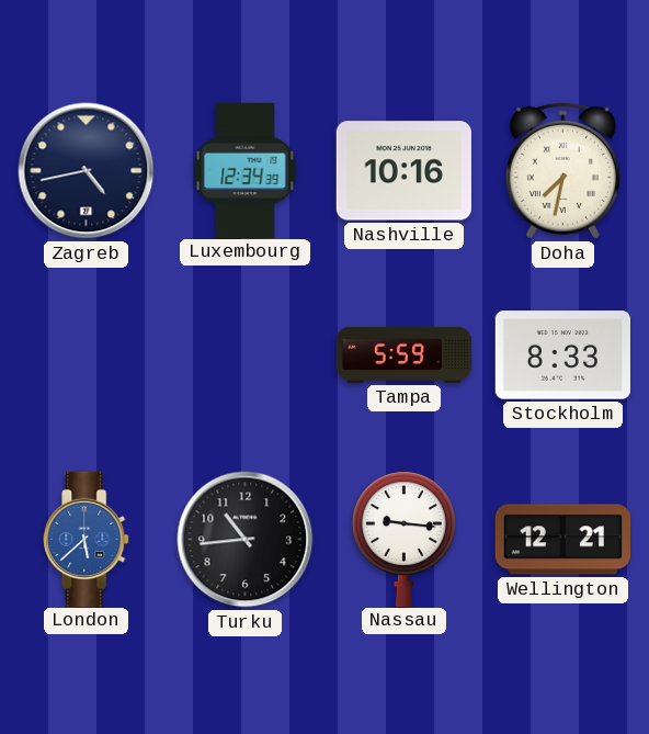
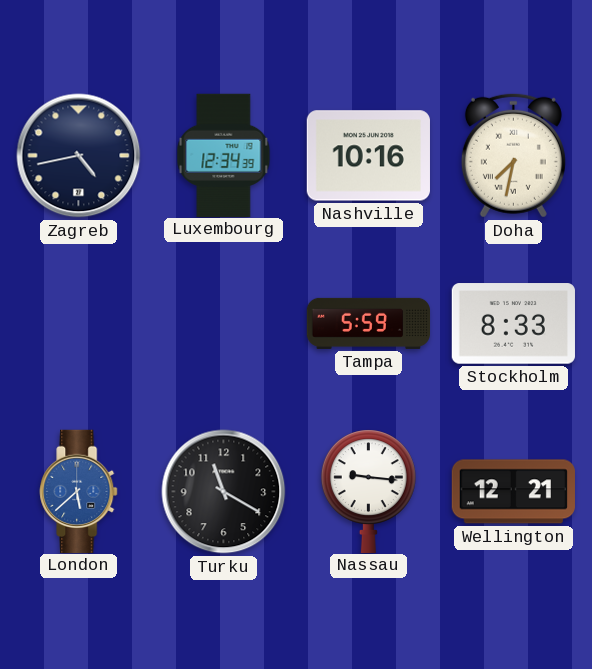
Turku: 10:44 -> 11:20 (224, 492)
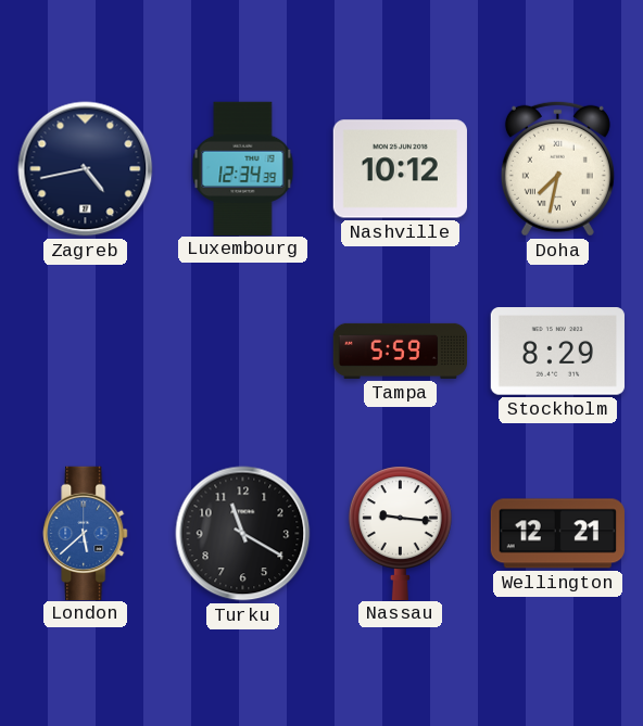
Nashville: 10:16 -> 10:12 (400, 169)
Stockholm: 8:33 -> 8:29 (557, 352)
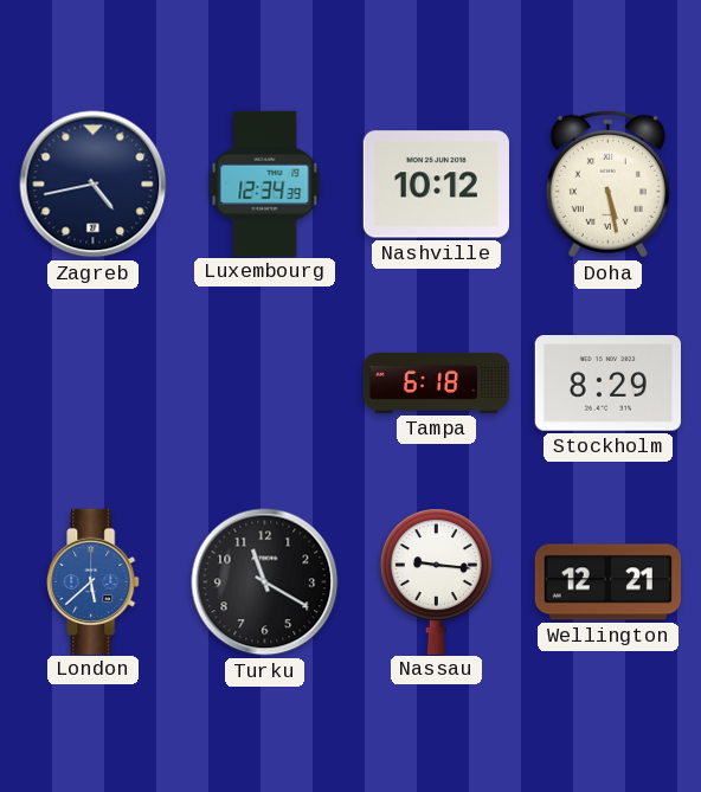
Doha: 7:32 -> 5:28 (607, 183)
Tampa: 5:59 -> 6:18 (437, 382)
